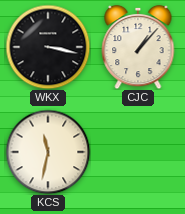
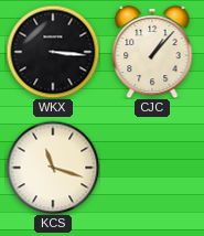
WKX: 3:17 -> 3:16 (53, 52)
KCS: 11:32 -> 11:18 (53, 168)
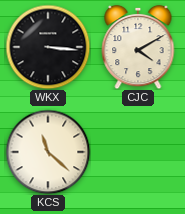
CJC: 1:07 -> 4:10 (138, 47)
KCS: 11:18 -> 11:22 (48, 152)
